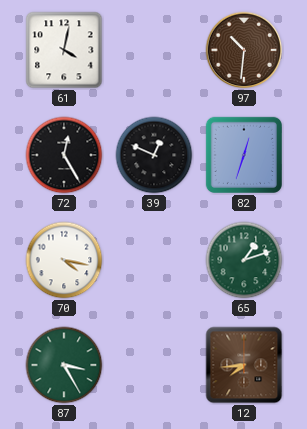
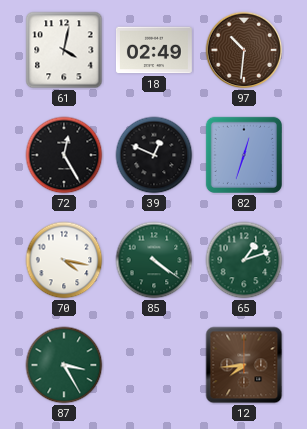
18: none -> 02:49 (154, 50)
85: none -> 4:21 (154, 260)
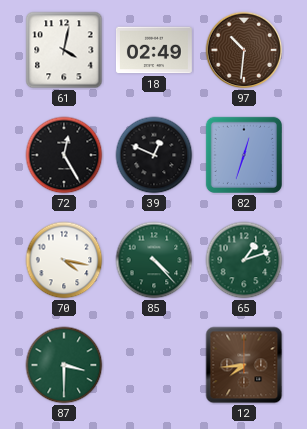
85: 4:21 -> 4:23 (154, 260)
87: 3:25 -> 3:30 (64, 365)
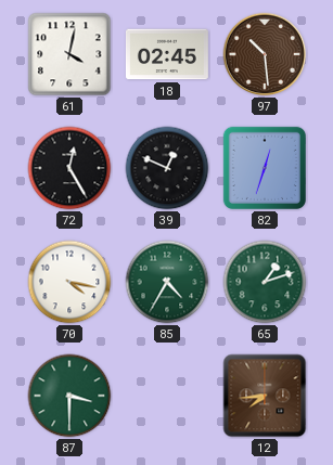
18: 02:49 -> 02:45 (167, 54)
97: 10:31 -> 10:29 (265, 54)
85: 4:23 -> 4:35 (167, 282)
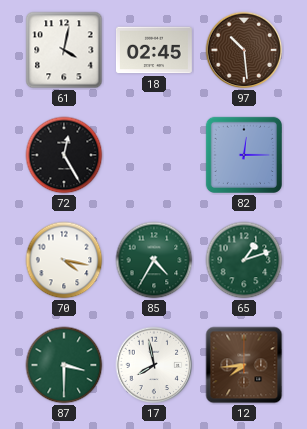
39: 12:49 -> none (167, 168)
82: 12:33 -> 12:15 (244, 155)
17: none -> 7:58 (154, 365)
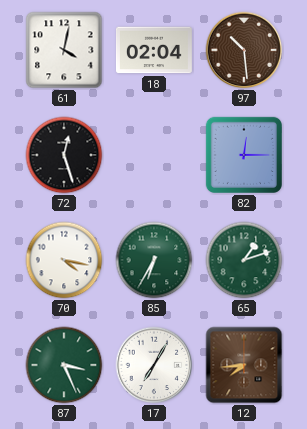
18: 02:45 -> 02:04 (154, 50)
72: 12:25 -> 12:27 (64, 155)
85: 4:35 -> 6:35 (154, 260)
87: 3:30 -> 3:26 (64, 365)
17: 7:58 -> 7:05 (154, 365)
